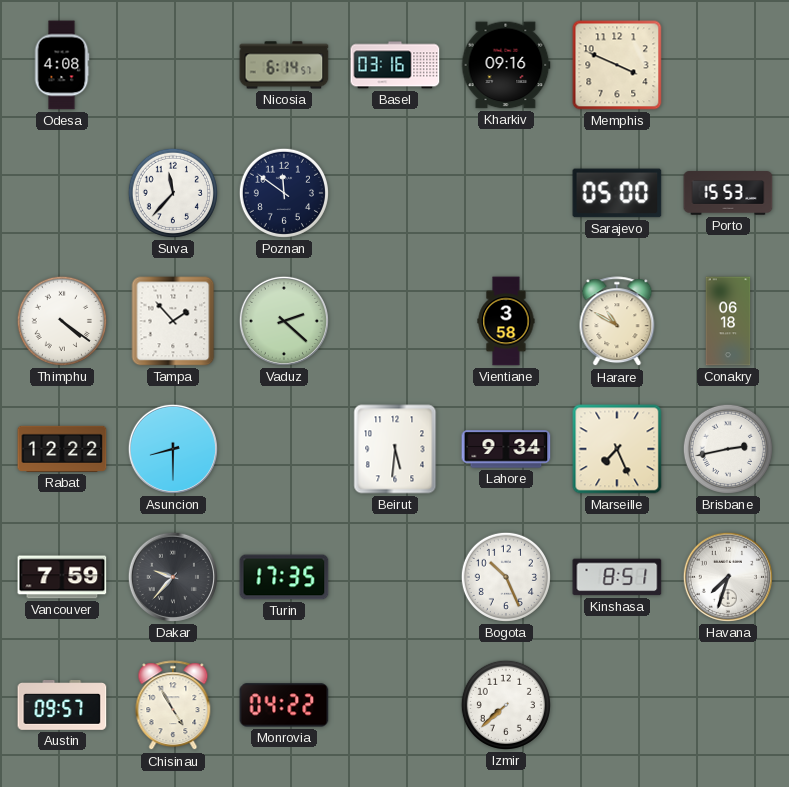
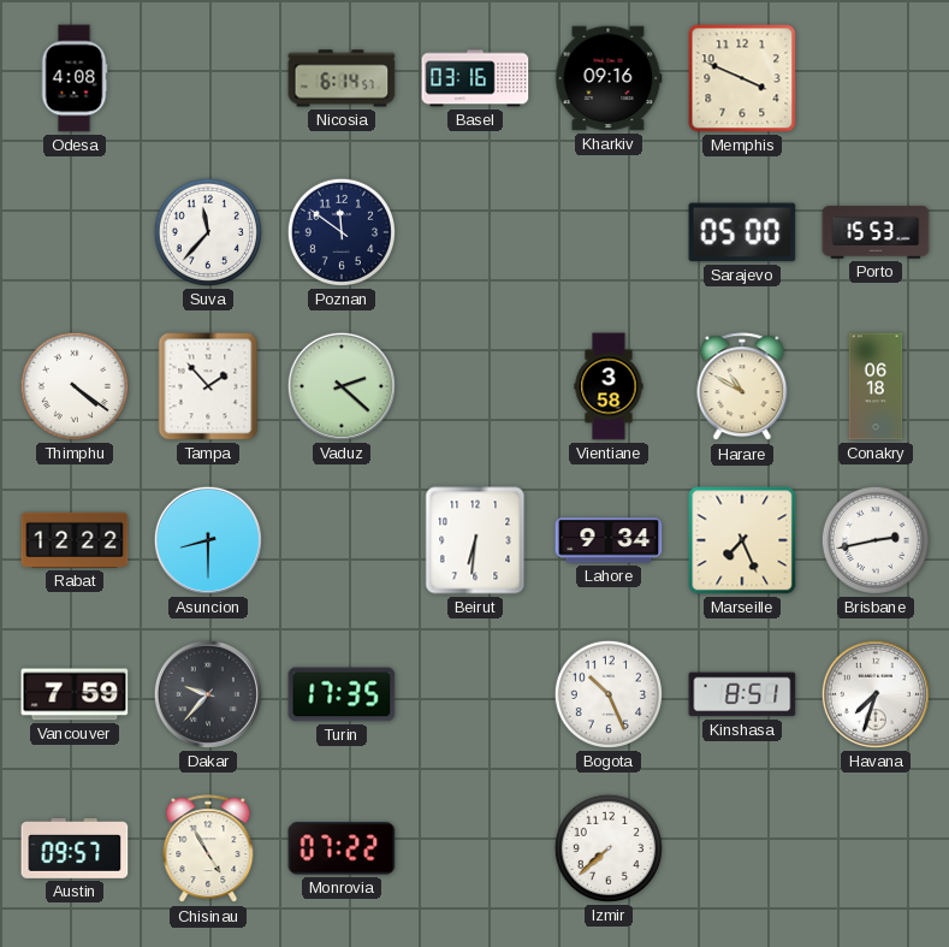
Beirut: 5:31 -> 6:31 (475, 540)
Monrovia: 04:22 -> 07:22 (342, 848)
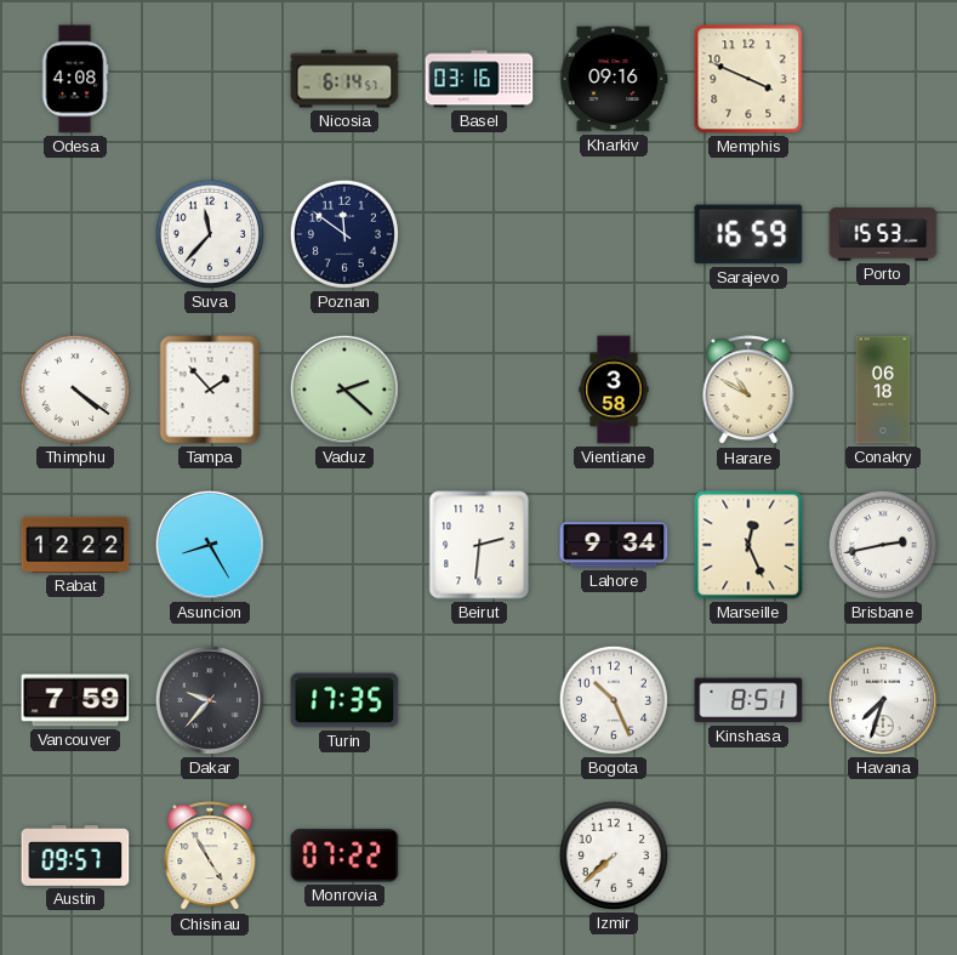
Sarajevo: 05:00 -> 16:59 (748, 234)
Asuncion: 8:30 -> 8:25 (210, 545)
Beirut: 6:31 -> 2:31 (479, 545)
Marseille: 7:26 -> 12:26 (748, 545)
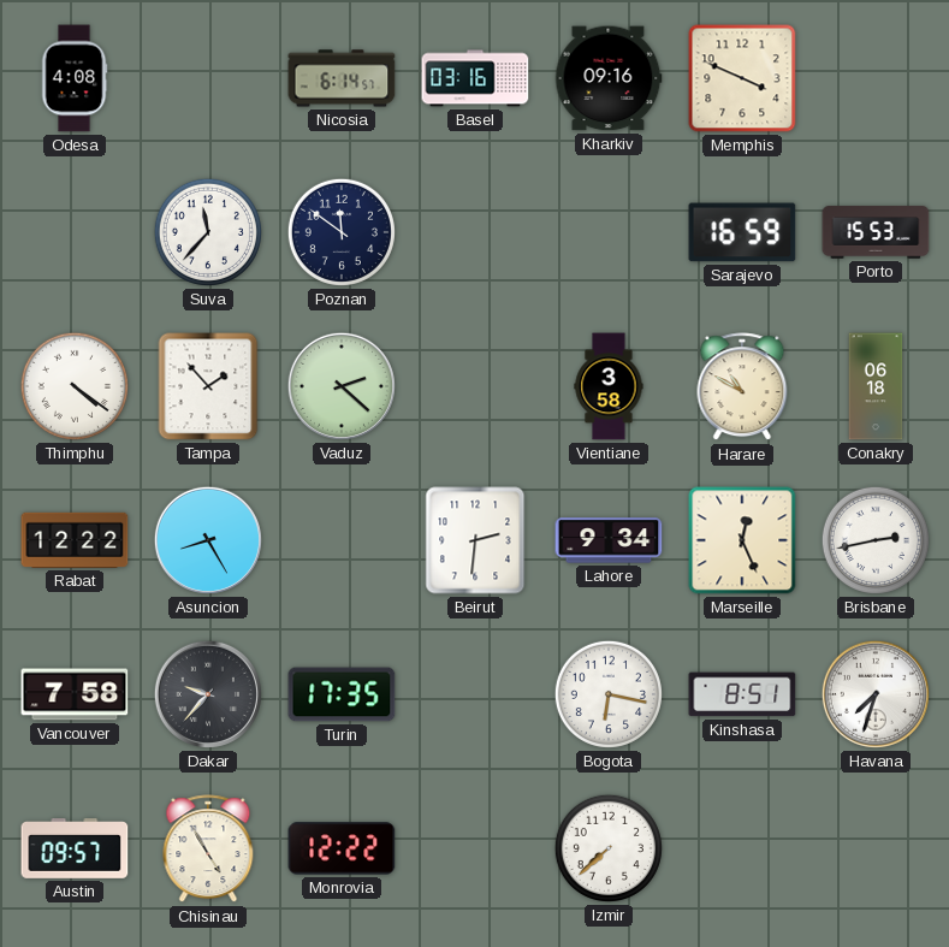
Vancouver: 7:59 -> 7:58 (75, 694)
Bogota: 10:26 -> 6:17 (609, 694)
Monrovia: 07:22 -> 12:22 (342, 848)
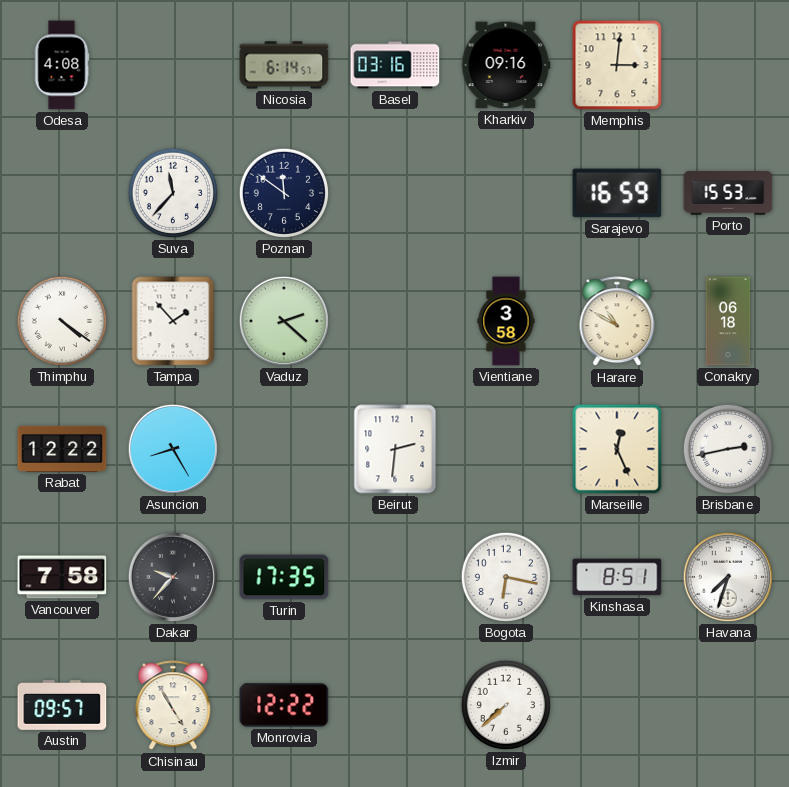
Memphis: 3:49 -> 3:01 (617, 65)
Lahore: 9:34 -> none (609, 540)
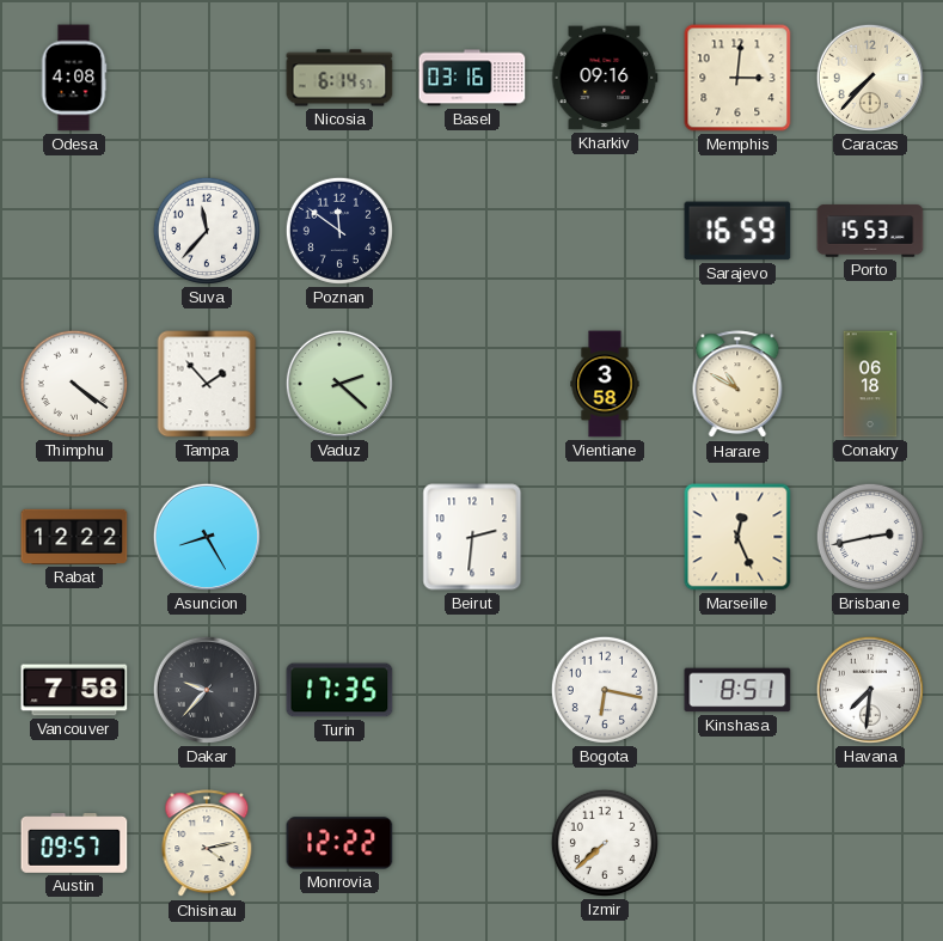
Caracas: none -> 7:37 (870, 78)
Havana: 7:33 -> 7:31 (870, 690)
Chisinau: 4:55 -> 4:13 (207, 844)
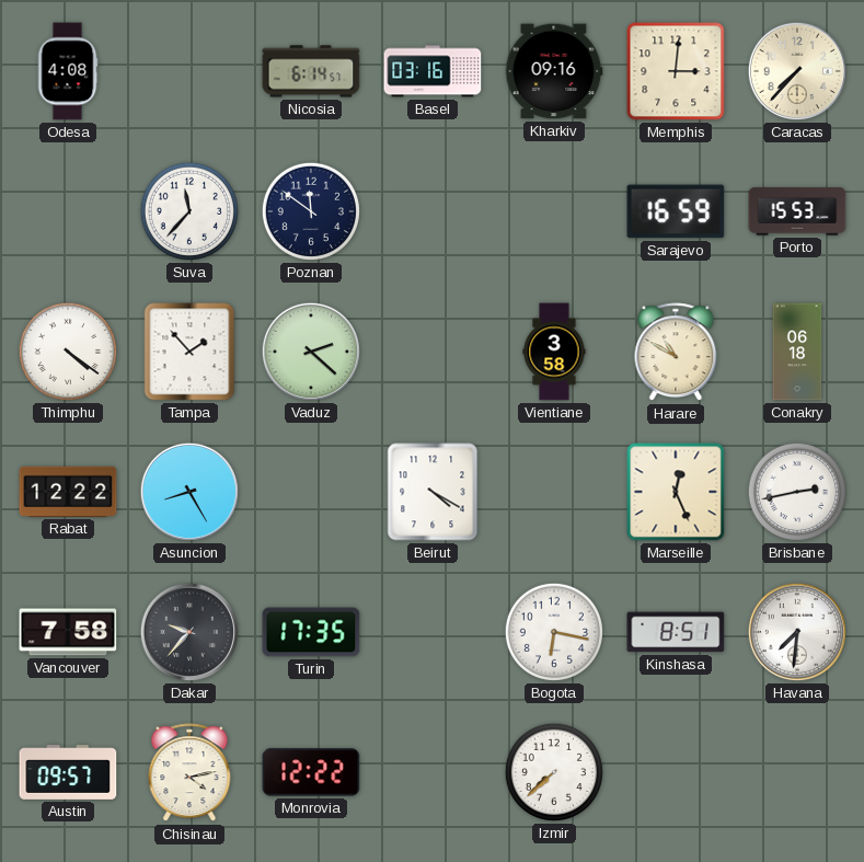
Beirut: 2:31 -> 4:20 (433, 492)
